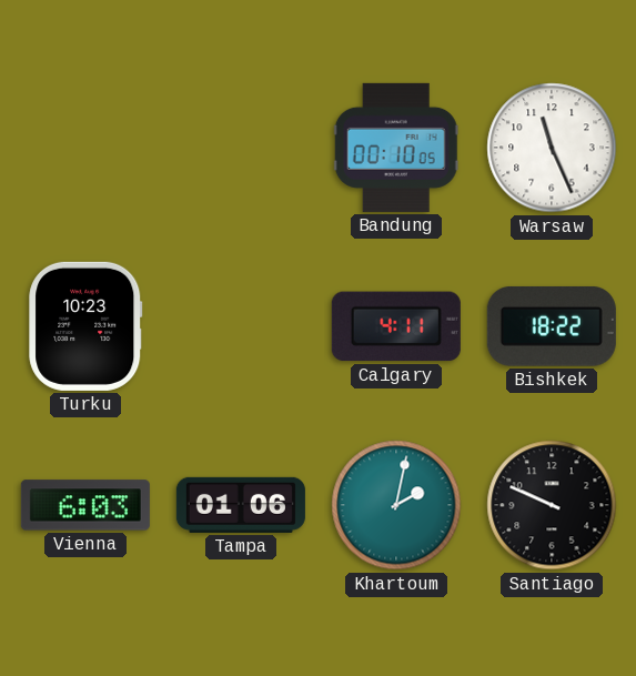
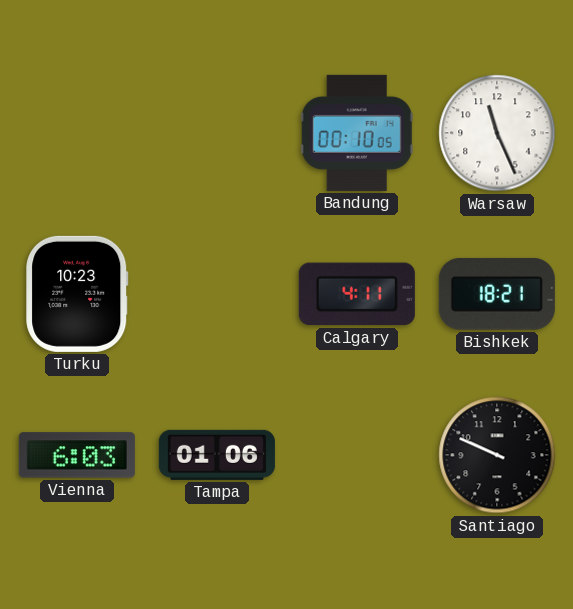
Bishkek: 18:22 -> 18:21 (497, 294)
Khartoum: 2:02 -> none (396, 505)
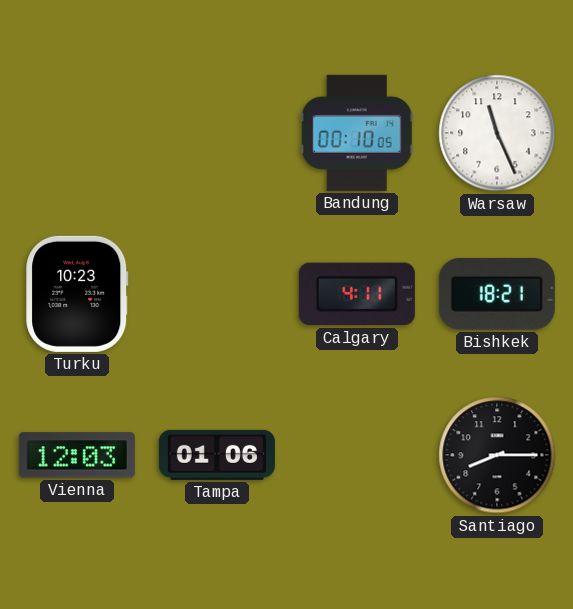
Vienna: 6:03 -> 12:03 (77, 455)
Santiago: 9:49 -> 8:15 (497, 455)
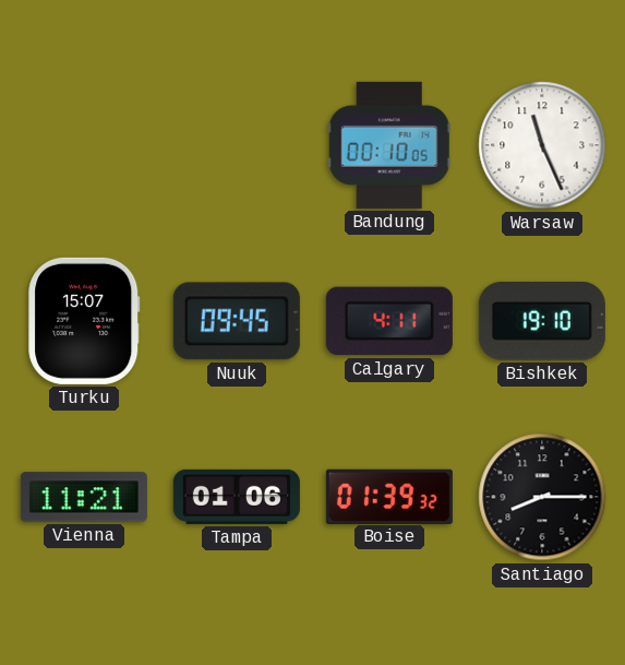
Turku: 10:23 -> 15:07 (84, 321)
Nuuk: none -> 09:45 (237, 321)
Bishkek: 18:21 -> 19:10 (542, 321)
Vienna: 12:03 -> 11:21 (84, 497)
Boise: none -> 01:39 (389, 496)
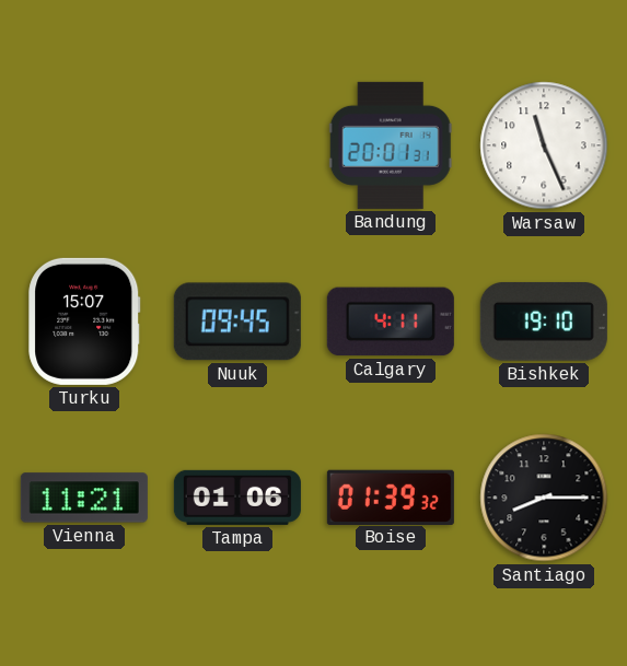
Bandung: 00:10 -> 20:01 (391, 145)
